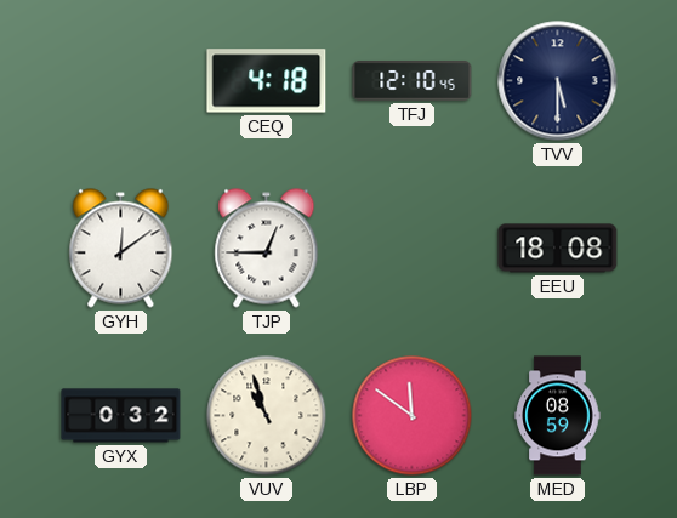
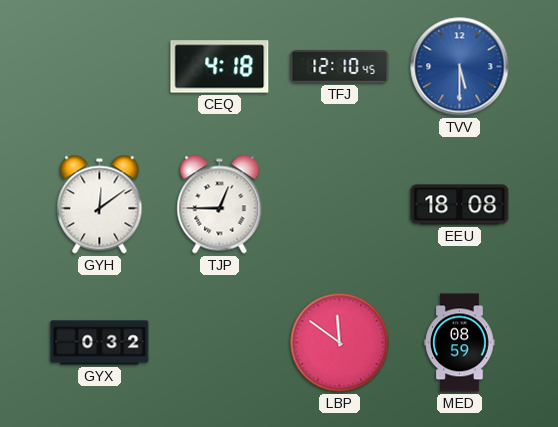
TVV dial: navy -> blue (460, 67)
VUV: 10:57 -> none (267, 416)
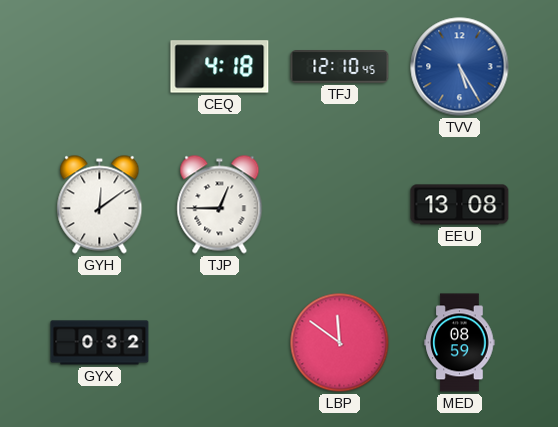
TVV: 5:30 -> 5:25 (460, 67)
EEU: 18:08 -> 13:08 (460, 205)
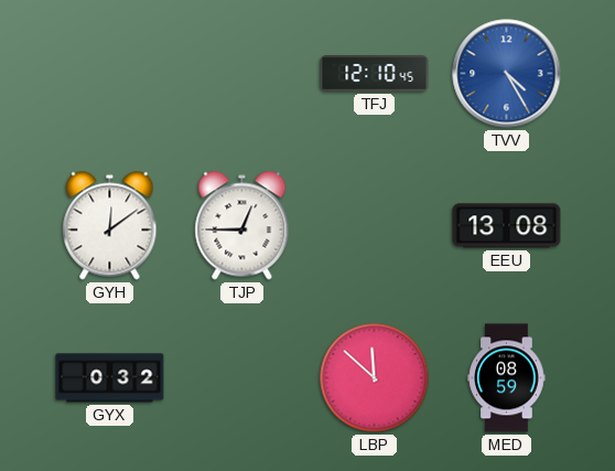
CEQ: 4:18 -> none (220, 67)
TVV: 5:25 -> 4:25 (507, 74)
LBP: 11:51 -> 11:52 (375, 378)
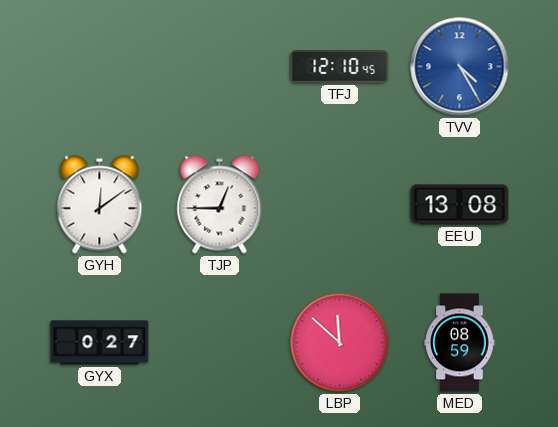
GYX: 0:32 -> 0:27 (100, 343)
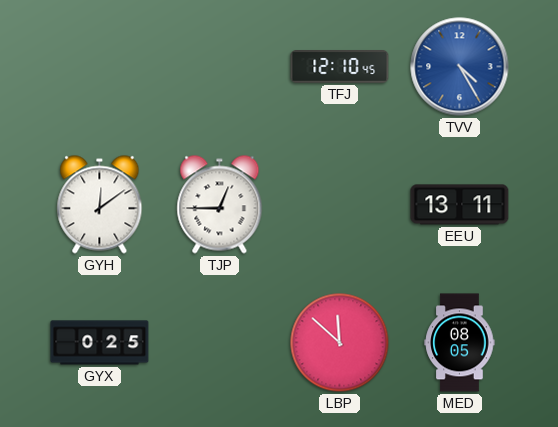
EEU: 13:08 -> 13:11 (460, 205)
GYX: 0:27 -> 0:25 (100, 343)
MED: 08:59 -> 08:05 (460, 343)
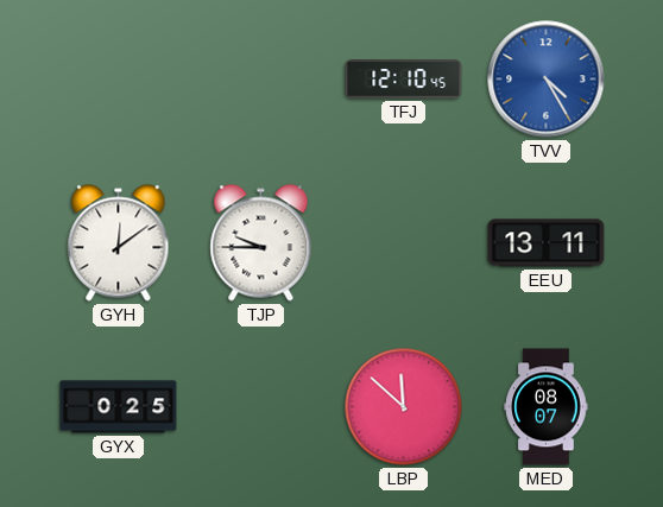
TJP: 12:45 -> 9:45 (261, 243)
MED: 08:05 -> 08:07 (547, 407)
